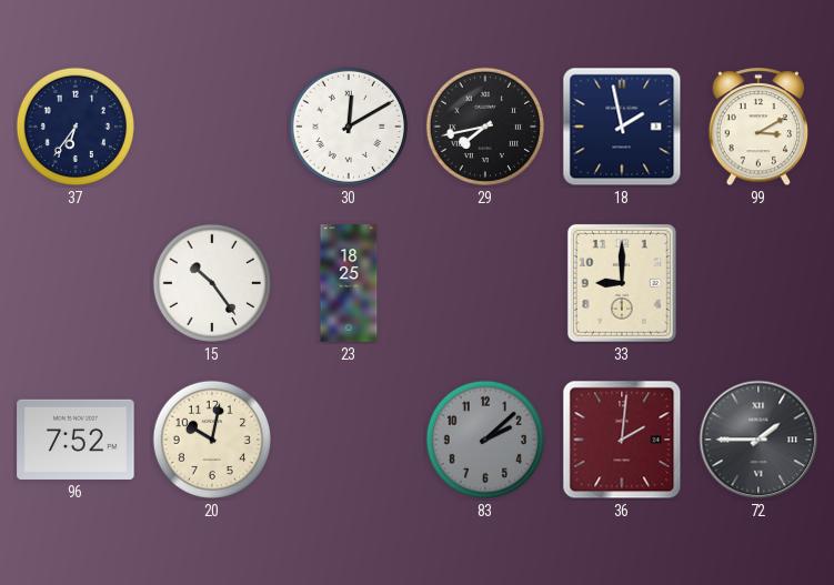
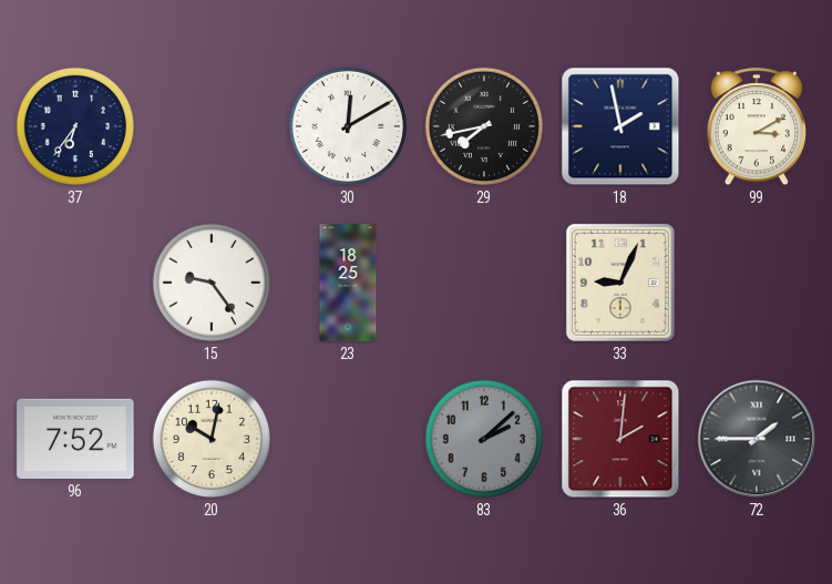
15: 10:24 -> 9:24 (212, 283)
33: 9:00 -> 9:04 (620, 283)
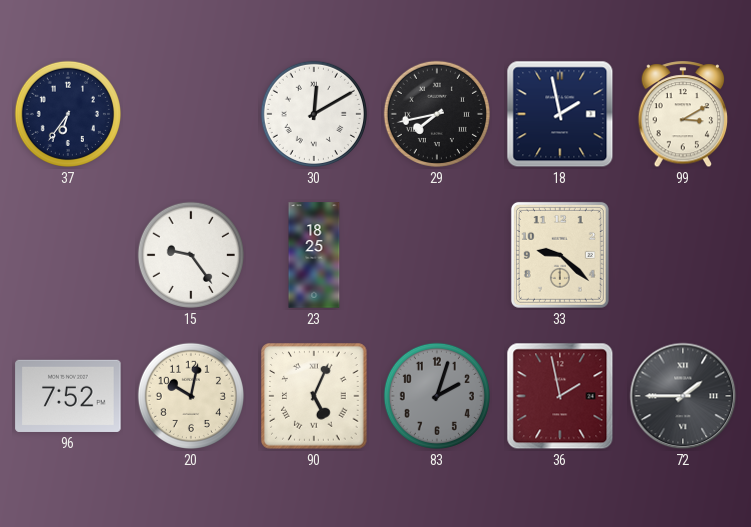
33: 9:04 -> 9:22 (560, 255)
90: none -> 5:04 (314, 396)
83: 2:08 -> 2:03 (437, 396)
36: 2:01 -> 1:58 (560, 396)
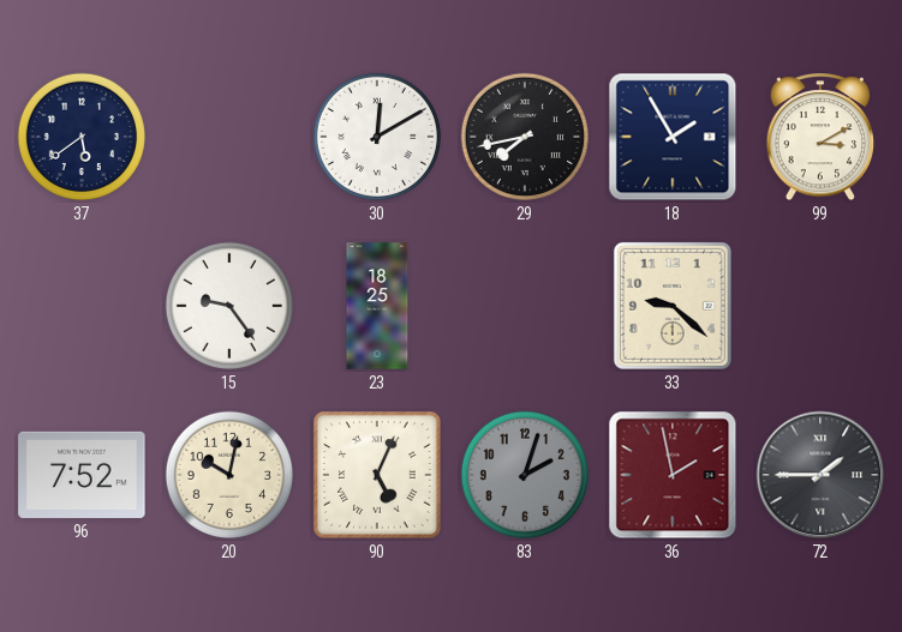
37: 6:36 -> 5:39 (82, 137)
18: 1:58 -> 1:55 (673, 137)
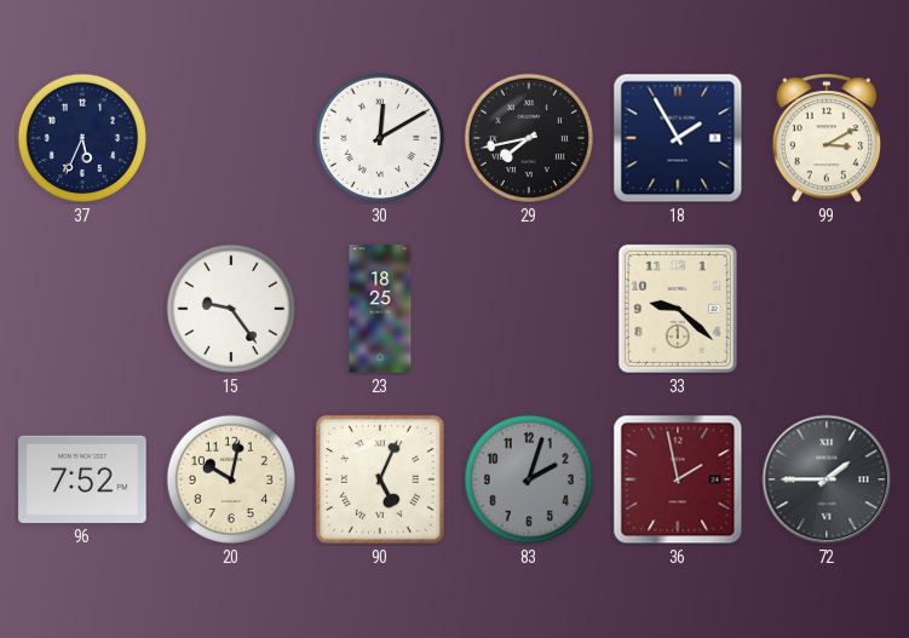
37: 5:39 -> 5:34 (82, 138)
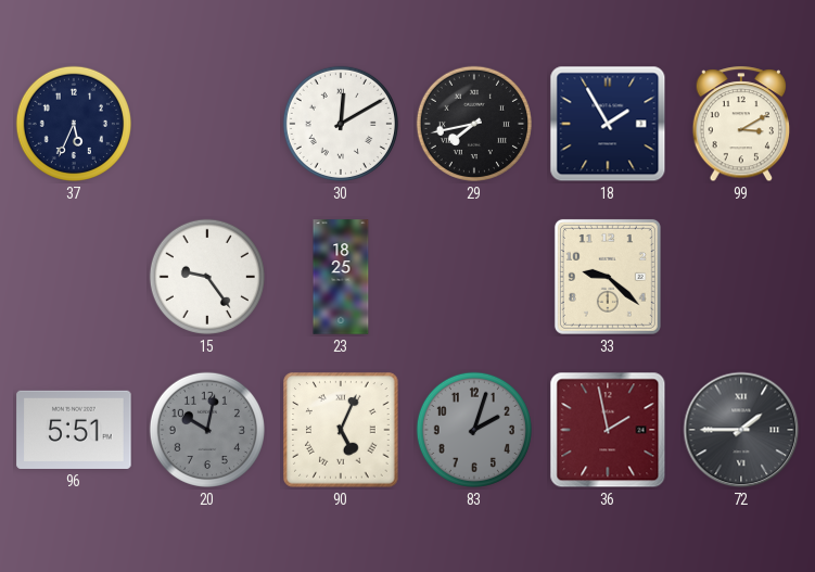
96: 7:52 -> 5:51 (74, 430)
20 dial: cream -> grey (207, 430)
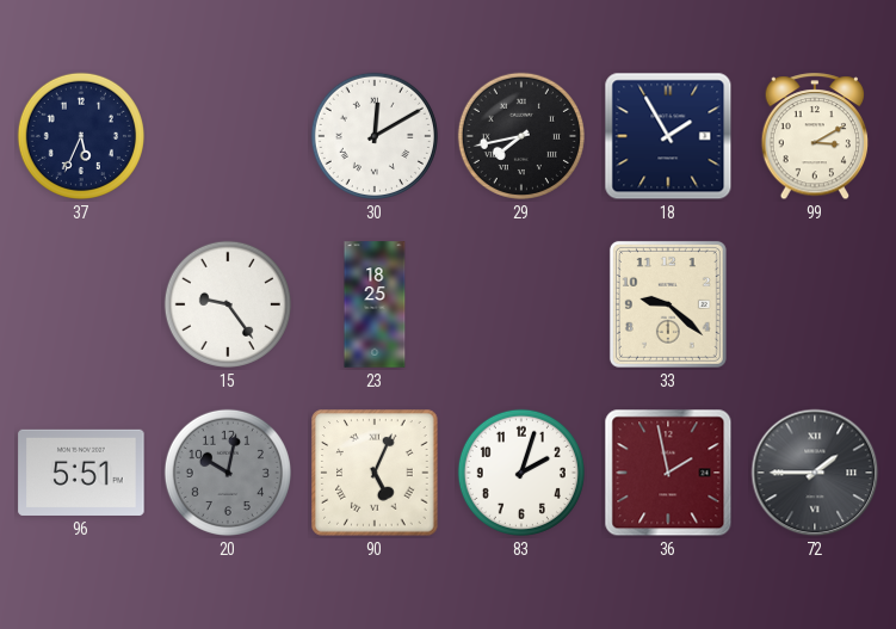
83 dial: grey -> white (521, 473)
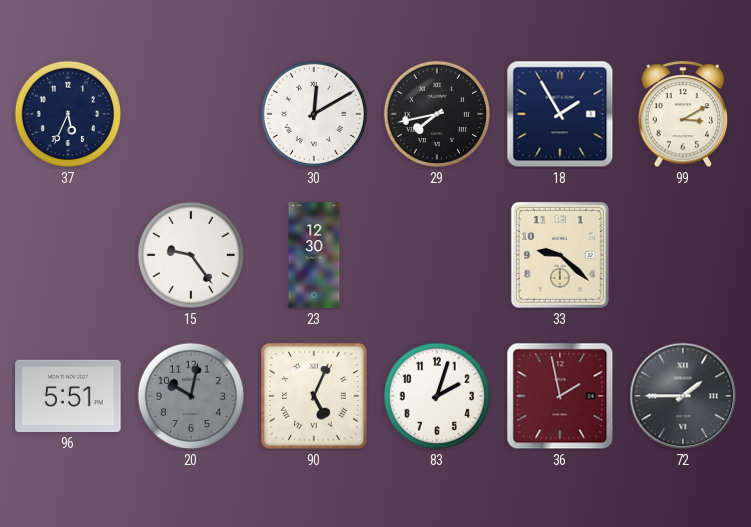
23: 18:25 -> 12:30 (314, 255)
